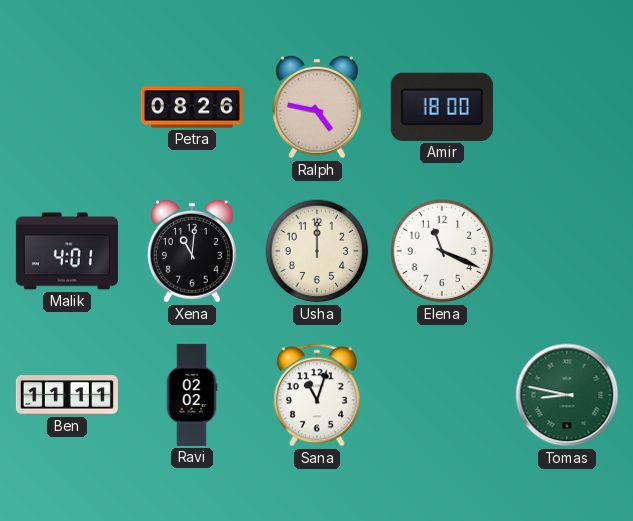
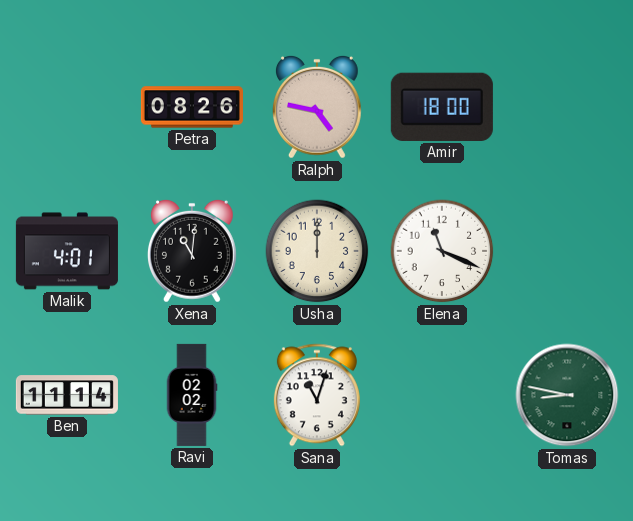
Ben: 11:11 -> 11:14 (67, 395)
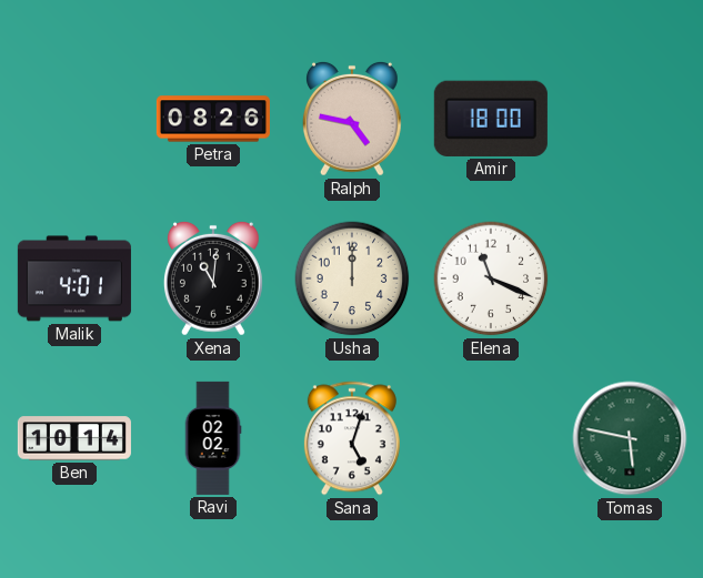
Ben: 11:14 -> 10:14 (74, 438)
Sana: 11:03 -> 5:03 (352, 438)
Tomas: 8:47 -> 5:47 (630, 438)
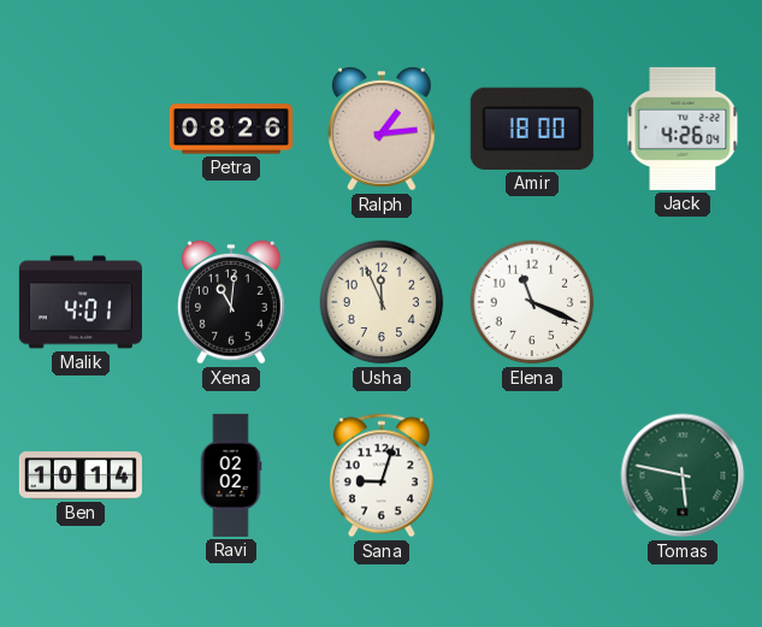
Ralph: 4:47 -> 1:14 (382, 129)
Jack: none -> 4:26 (683, 129)
Usha: 12:00 -> 11:56 (382, 302)
Sana: 5:03 -> 9:03 (382, 475)
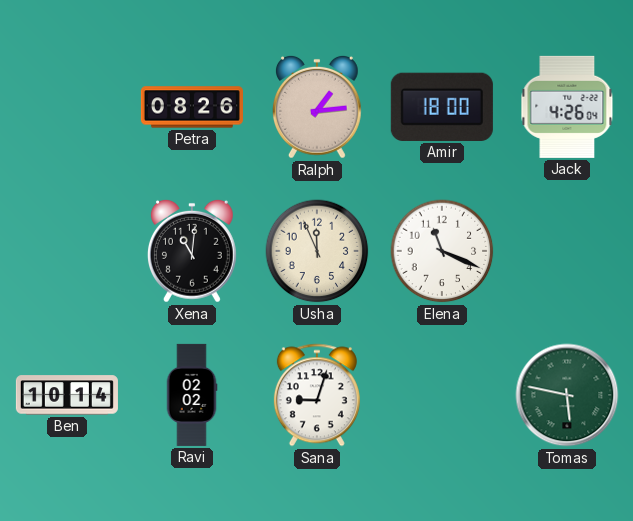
Malik: 4:01 -> none (81, 302)
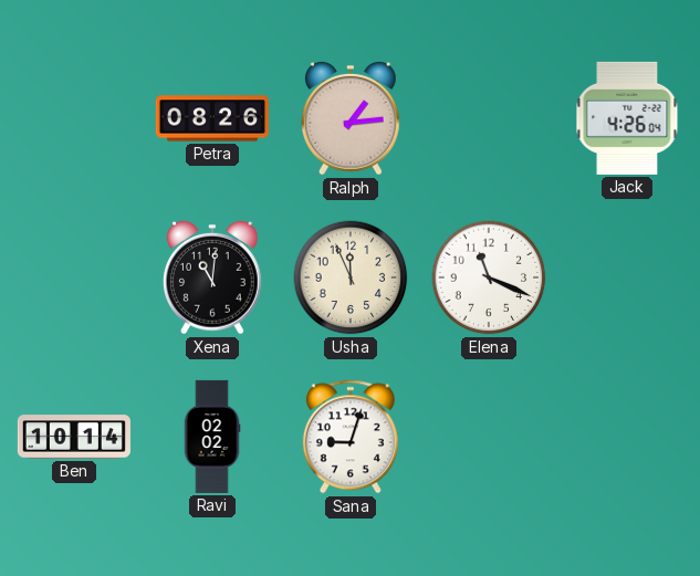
Amir: 18:00 -> none (442, 107)
Tomas: 5:47 -> none (567, 395)
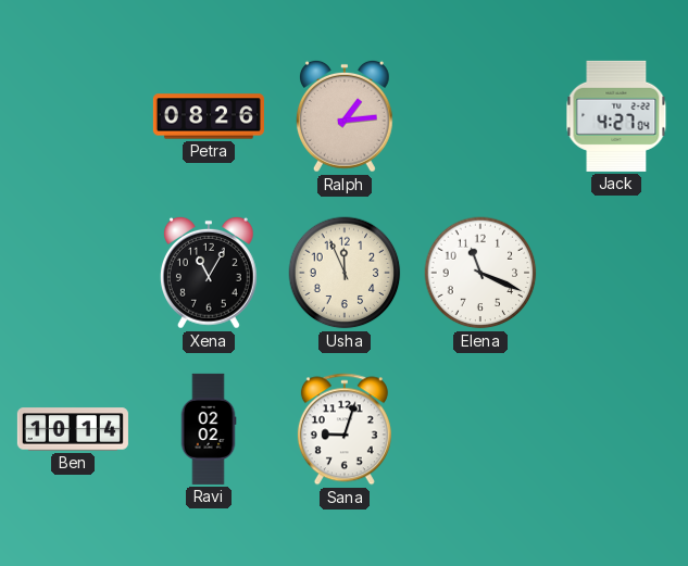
Jack: 4:26 -> 4:27 (616, 116)
Xena: 11:01 -> 11:05 (209, 273)
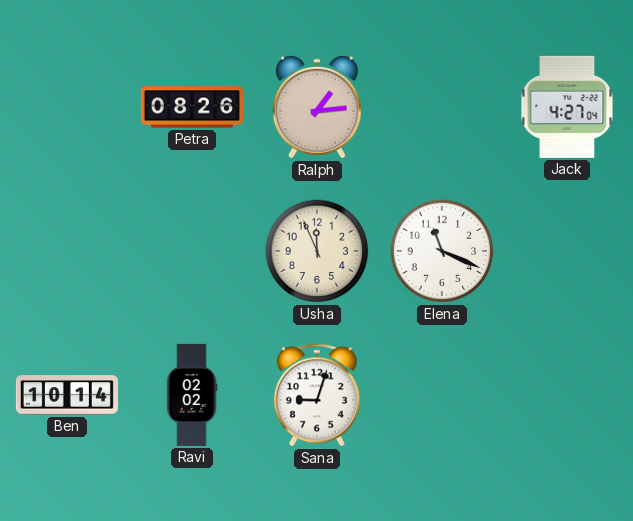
Xena: 11:05 -> none (209, 273)
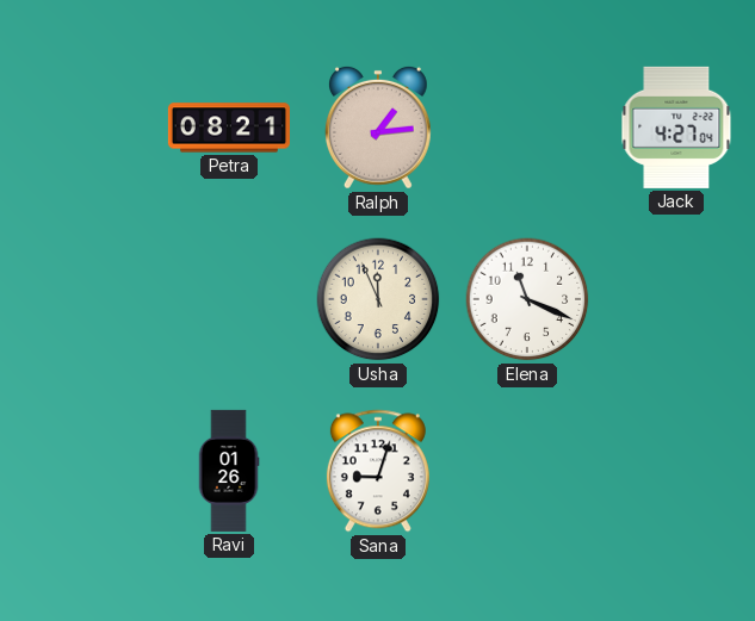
Petra: 08:26 -> 08:21 (229, 128)
Ben: 10:14 -> none (67, 395)
Ravi: 02:02 -> 01:26 (229, 471)
